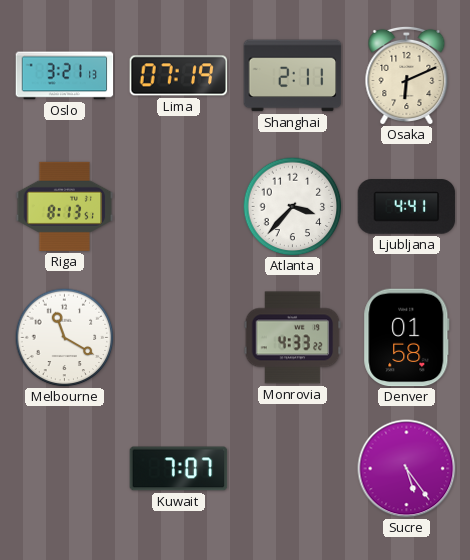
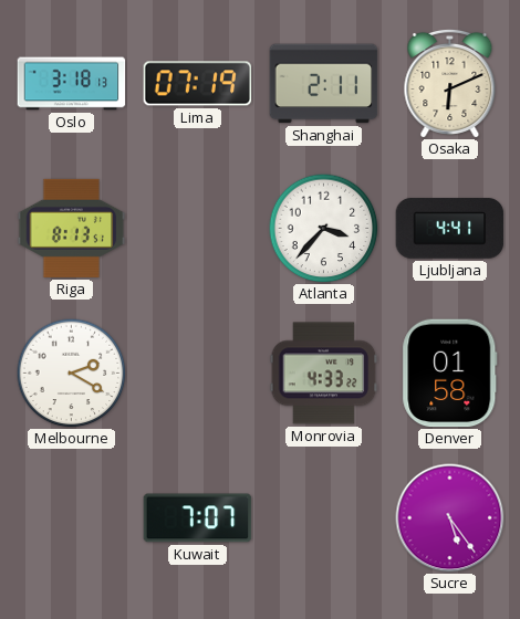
Oslo: 3:21 -> 3:18 (72, 84)
Melbourne: 11:20 -> 2:20 (72, 374)
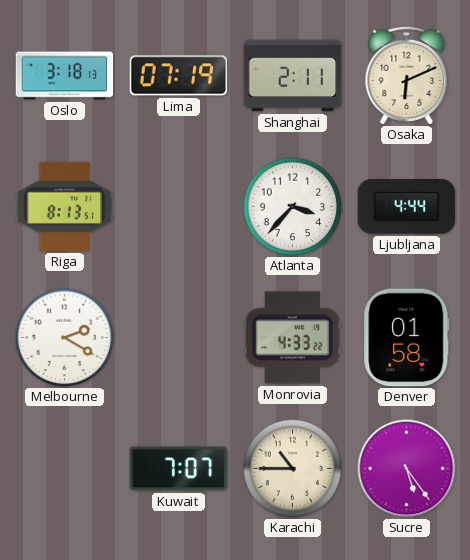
Ljubljana: 4:41 -> 4:44 (407, 207)
Karachi: none -> 10:45 (293, 469)
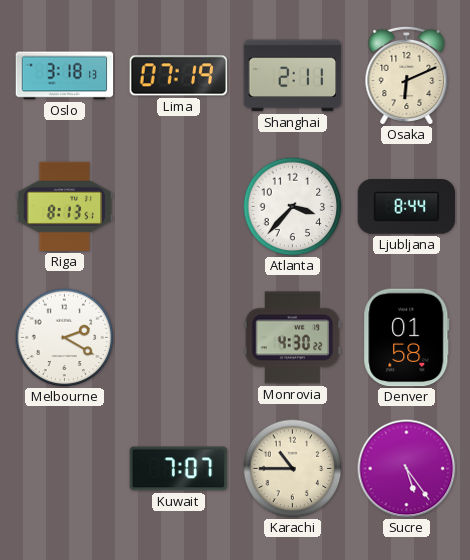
Ljubljana: 4:44 -> 8:44 (407, 207)
Monrovia: 4:33 -> 4:30 (293, 338)
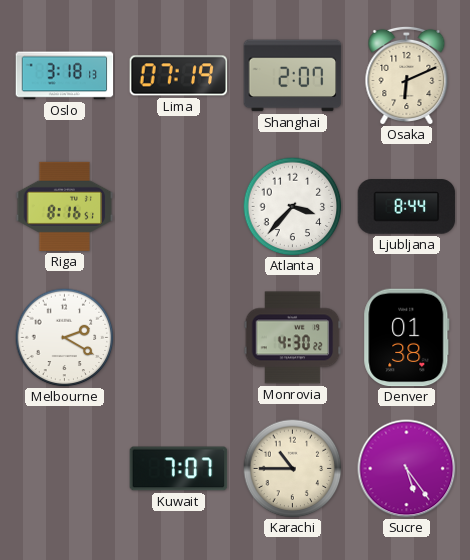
Shanghai: 2:11 -> 2:07 (293, 76)
Riga: 8:13 -> 8:16 (65, 206)
Denver: 01:58 -> 01:38 (407, 338)
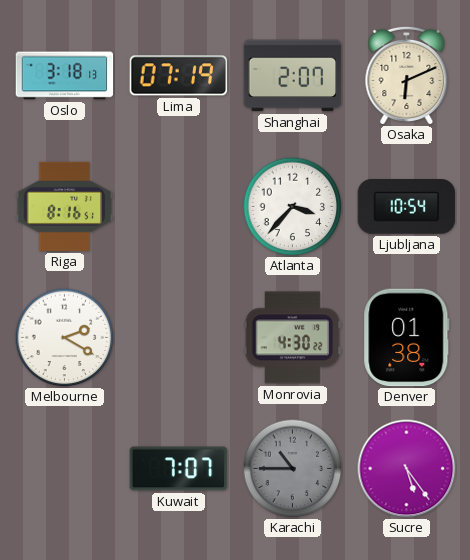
Ljubljana: 8:44 -> 10:54 (407, 207)
Karachi dial: cream -> grey (293, 469)
